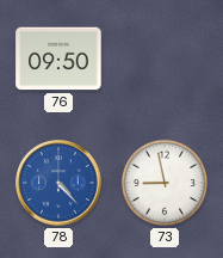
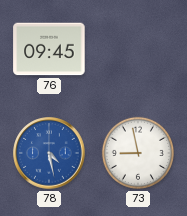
76: 09:50 -> 09:45 (49, 49)
78: 4:23 -> 4:28 (49, 153)
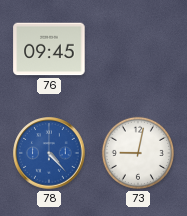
78: 4:28 -> 4:23 (49, 153)
73: 8:58 -> 9:02 (138, 153)
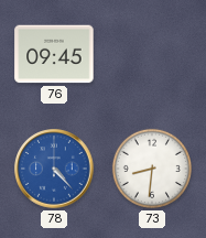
73: 9:02 -> 8:31 (152, 169)
